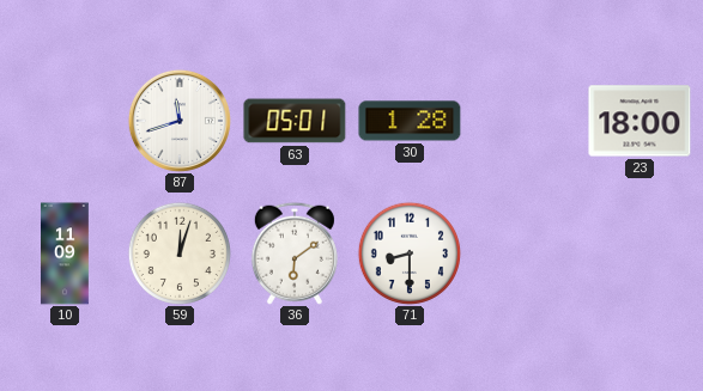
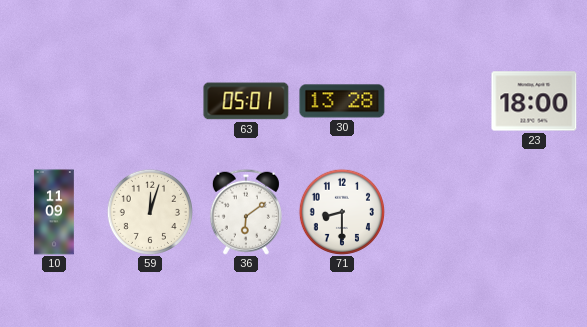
87: 11:42 -> none (180, 121)
30: 1:28 -> 13:28 (342, 101)
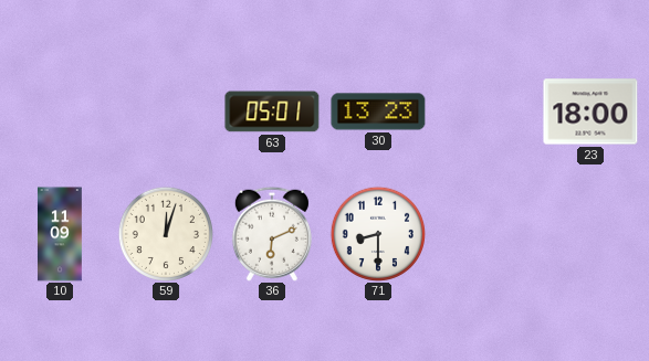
30: 13:28 -> 13:23 (378, 112)
36: 6:09 -> 6:11 (272, 234)
